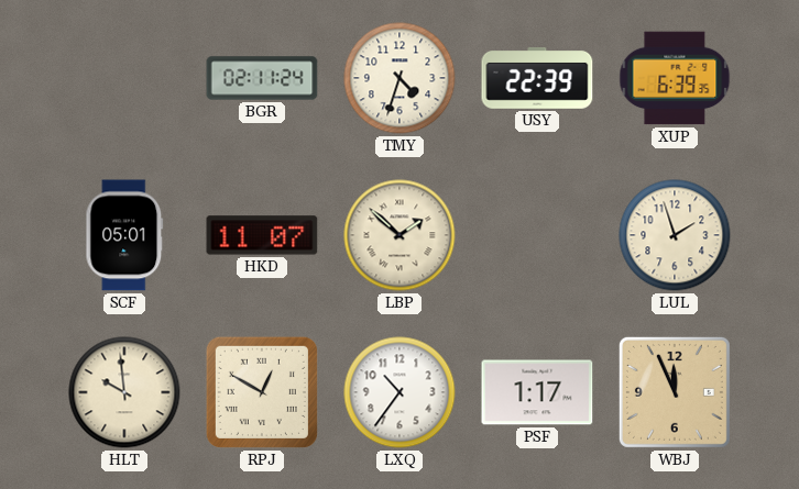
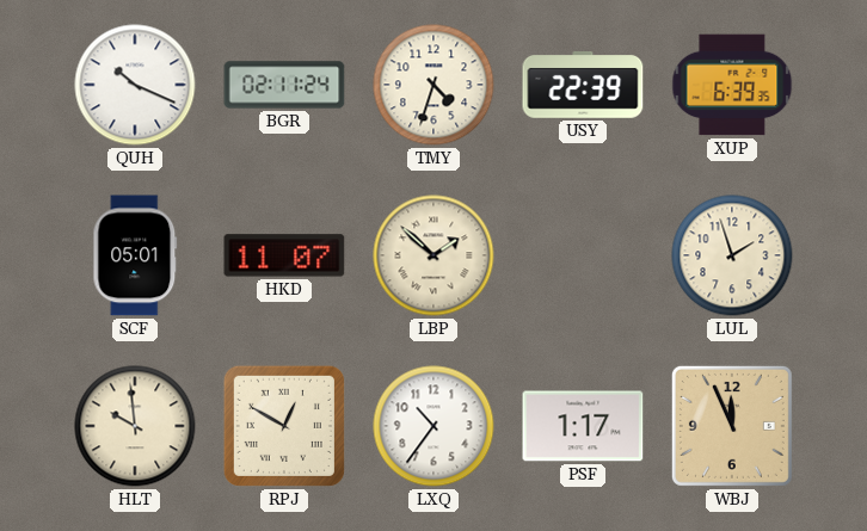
QUH: none -> 10:19 (135, 85)
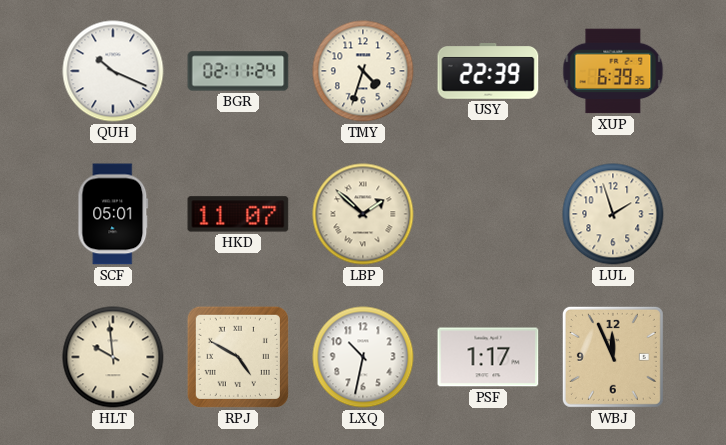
RPJ: 12:50 -> 4:50 (238, 357)
LXQ: 10:36 -> 10:32 (363, 357)
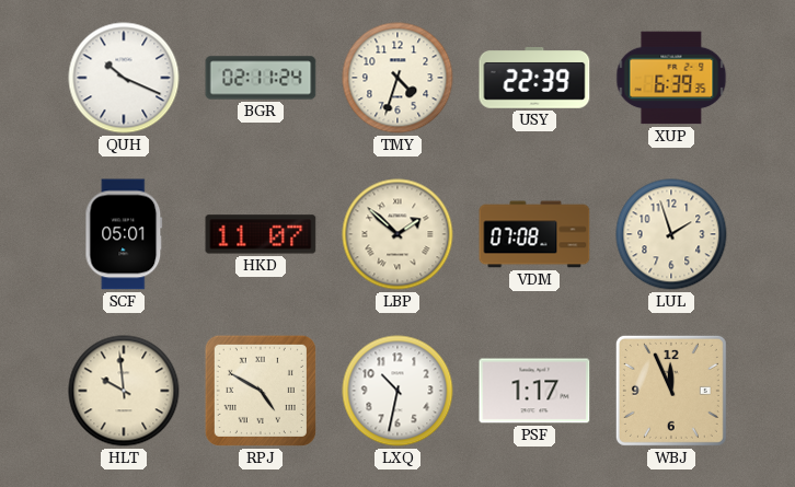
VDM: none -> 07:08 (534, 234)
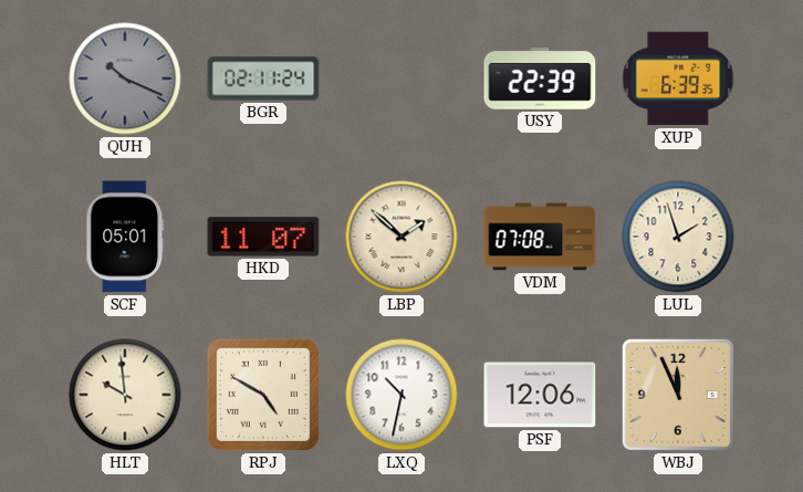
QUH dial: white -> grey (125, 78)
TMY: 4:33 -> none (397, 78)
PSF: 1:17 -> 12:06 (540, 395)
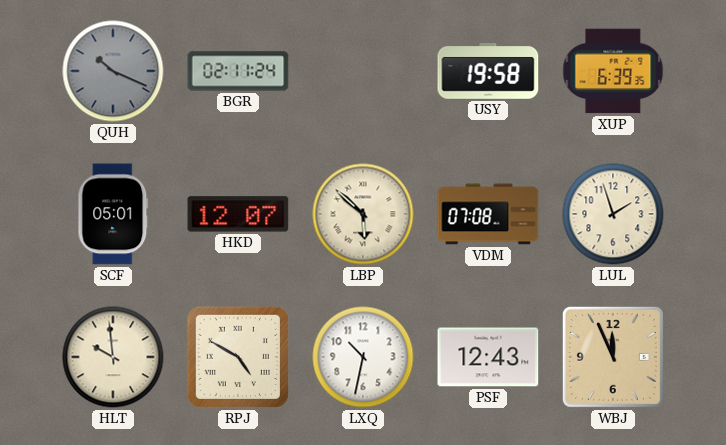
USY: 22:39 -> 19:58 (488, 72)
HKD: 11:07 -> 12:07 (238, 214)
LBP: 1:52 -> 5:52 (363, 214)
PSF: 12:06 -> 12:43 (488, 357)
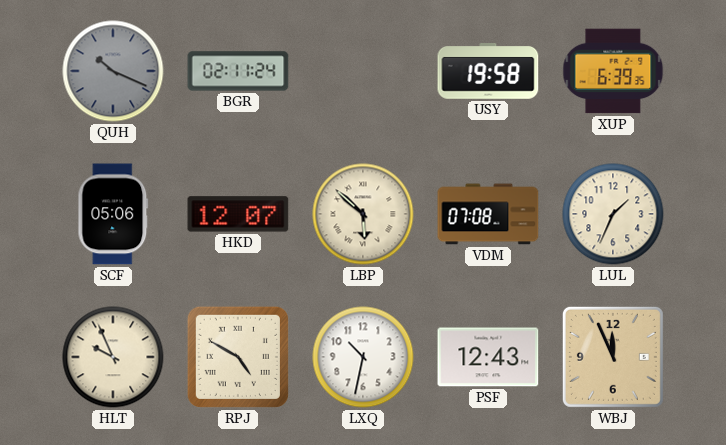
SCF: 05:01 -> 05:06 (113, 214)
LUL: 1:57 -> 1:34 (613, 214)
HLT: 9:59 -> 9:56 (113, 357)
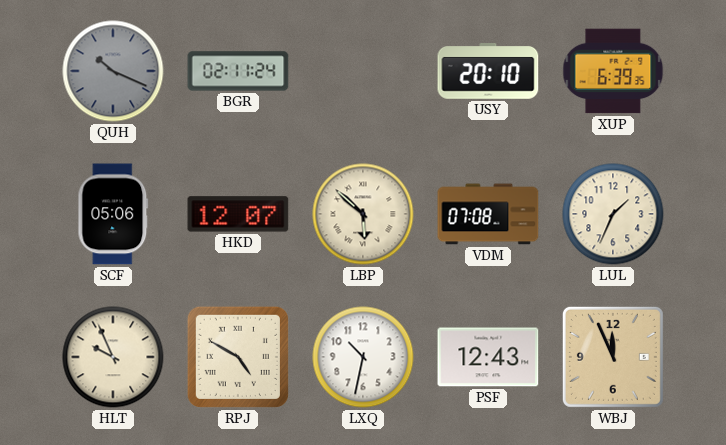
USY: 19:58 -> 20:10 (488, 72)
